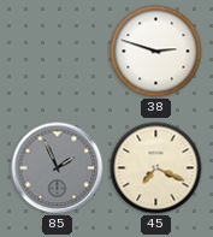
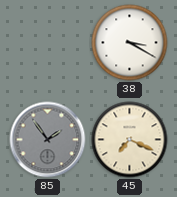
38: 2:48 -> 3:20 (130, 43)
85: 1:56 -> 1:54 (48, 140)
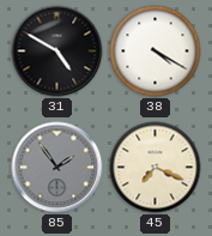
31: none -> 4:50 (57, 52)
38: 3:20 -> 4:20 (156, 52)
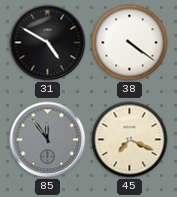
38: 4:20 -> 4:21 (130, 43)
85: 1:54 -> 11:54 (48, 140)
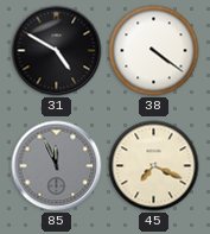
85: 11:54 -> 11:56 (57, 166)
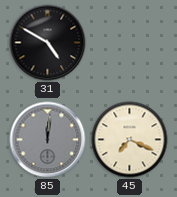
38: 4:21 -> none (154, 51)
85: 11:56 -> 12:01 (48, 140)
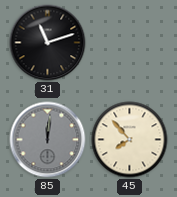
31: 4:50 -> 11:12 (48, 43)
45: 7:19 -> 7:53 (130, 140)
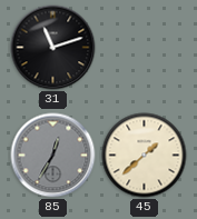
85: 12:01 -> 12:35 (53, 156)
45: 7:53 -> 1:38 (145, 156)
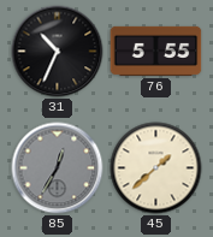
31: 11:12 -> 10:34 (58, 52)
76: none -> 5:55 (156, 51)
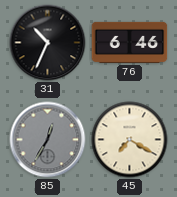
76: 5:55 -> 6:46 (130, 42)
45: 1:38 -> 7:20 (130, 140)
